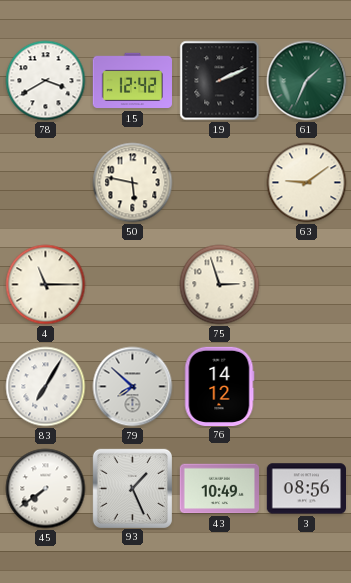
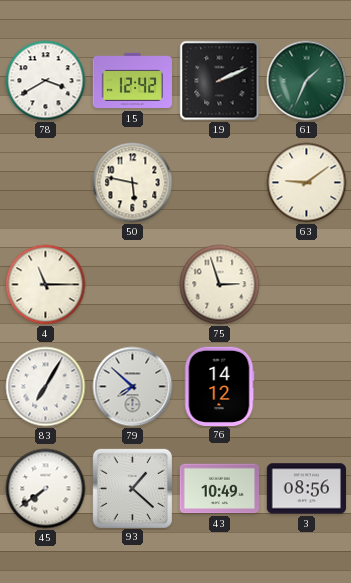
93: 1:26 -> 1:22 (132, 488)
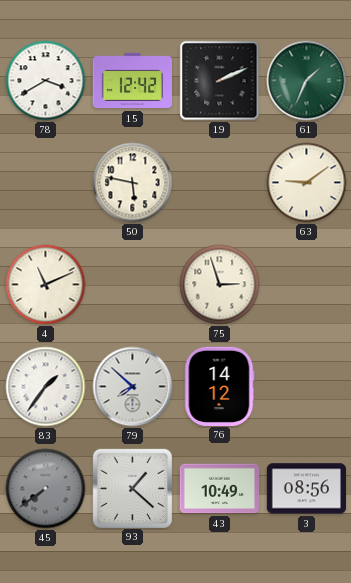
4: 11:15 -> 11:11 (46, 285)
83: 7:05 -> 1:36 (46, 387)
45 dial: white -> grey (46, 489)
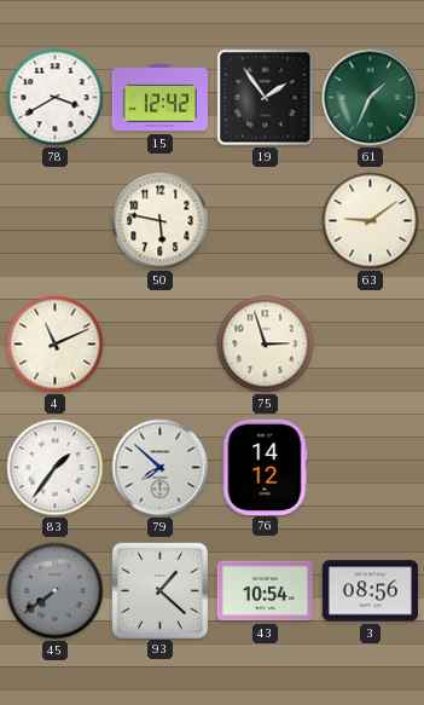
19: 2:11 -> 1:54 (266, 98)
43: 10:49 -> 10:54 (265, 591)
